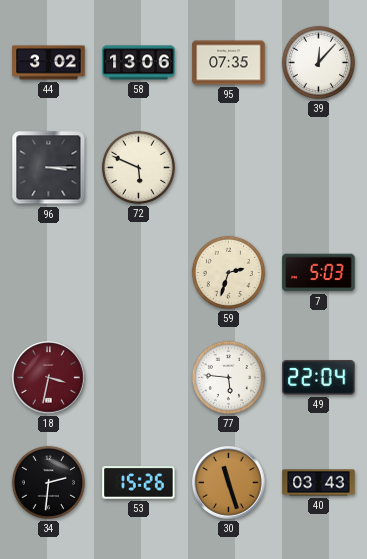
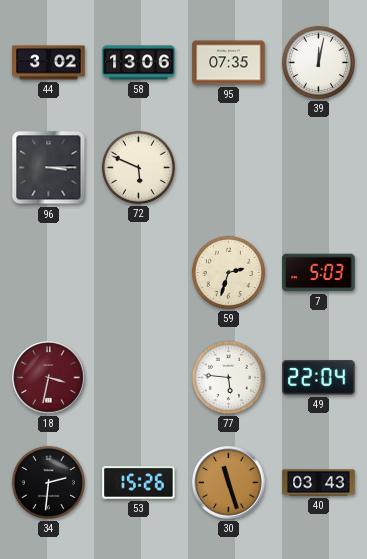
39: 12:07 -> 12:02 (318, 62)
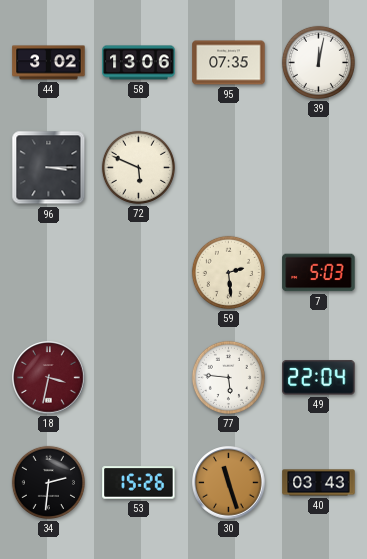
59: 2:33 -> 2:29 (228, 272)
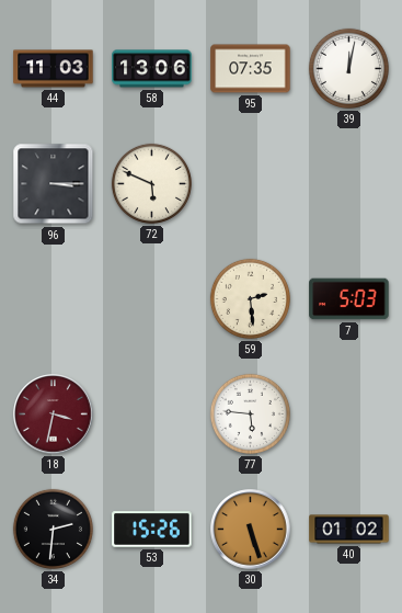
44: 3:02 -> 11:03 (54, 69)
49: 22:04 -> none (319, 378)
30: 11:27 -> 5:27 (251, 530)
40: 03:43 -> 01:02 (349, 530)
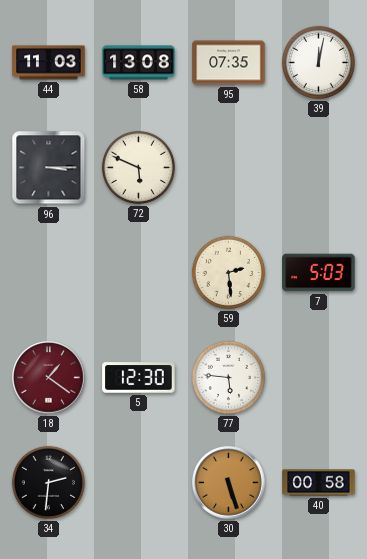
58: 13:06 -> 13:08 (139, 63)
18: 3:32 -> 1:21 (49, 378)
5: none -> 12:30 (139, 378)
53: 15:26 -> none (152, 530)
40: 01:02 -> 00:58 (319, 483)
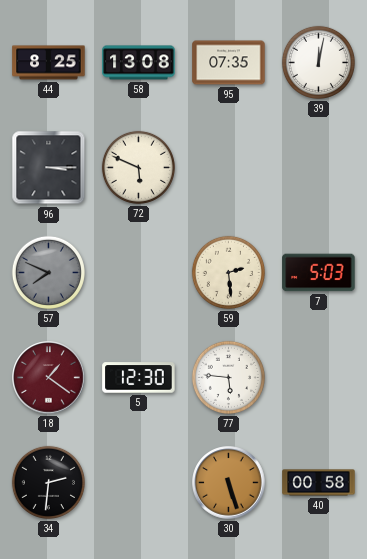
44: 11:03 -> 8:25 (49, 63)
57: none -> 7:49 (48, 272)
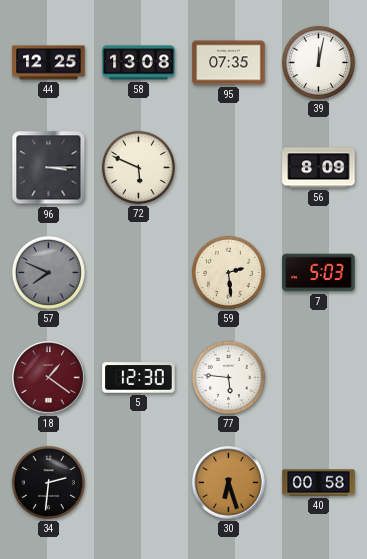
44: 8:25 -> 12:25 (49, 63)
56: none -> 8:09 (319, 168)
30: 5:27 -> 6:27 (229, 483)
